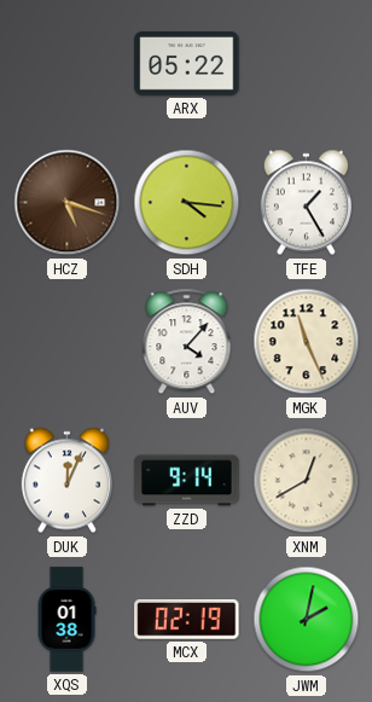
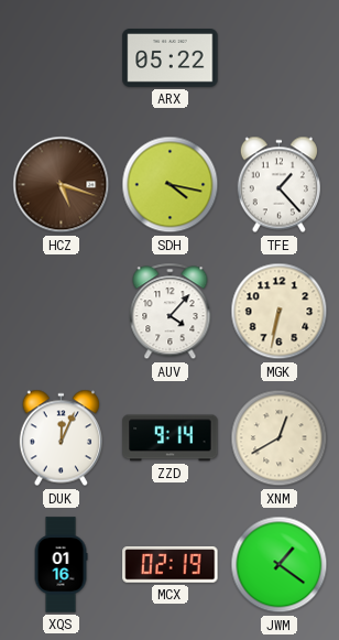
SDH: 4:16 -> 4:17 (171, 185)
TFE: 1:25 -> 1:23 (278, 185)
MGK: 11:26 -> 6:32 (280, 312)
XQS: 01:38 -> 01:16 (61, 565)
JWM: 2:02 -> 1:21 (280, 565)
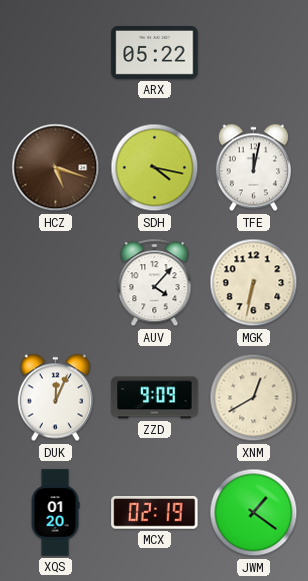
TFE: 1:23 -> 12:02 (253, 168)
ZZD: 9:14 -> 9:09 (155, 398)
XQS: 01:16 -> 01:20 (55, 513)
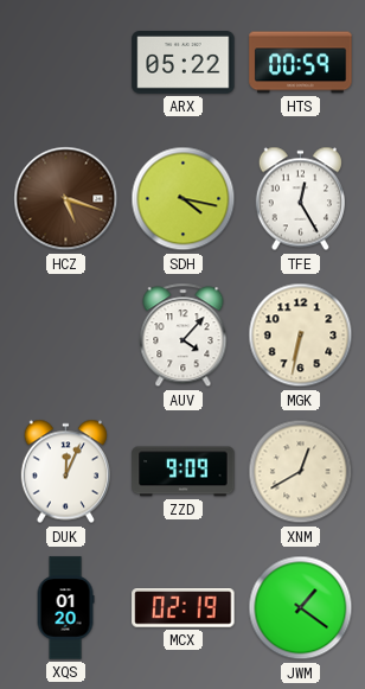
HTS: none -> 00:59 (301, 63)
TFE: 12:02 -> 12:25 (300, 199)
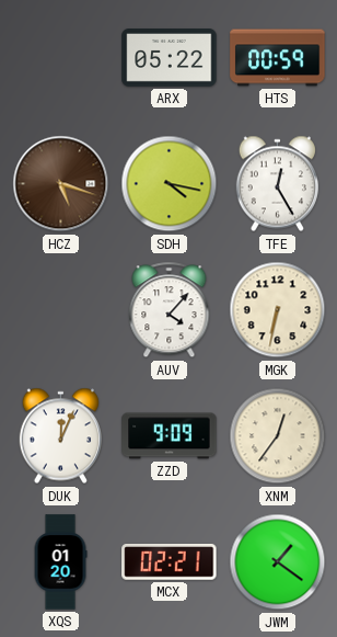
XNM: 12:40 -> 12:36 (278, 436)
MCX: 02:19 -> 02:21 (170, 562)
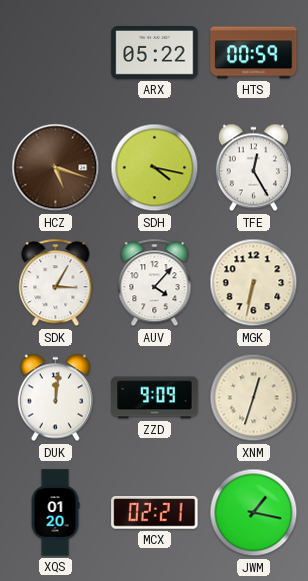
SDK: none -> 3:05 (56, 283)
DUK: 12:04 -> 12:01 (55, 398)
XNM: 12:36 -> 12:33 (254, 398)
JWM: 1:21 -> 1:17 (254, 513)
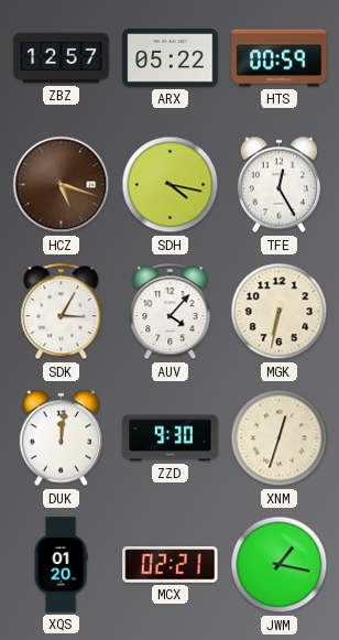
ZBZ: none -> 12:57 (62, 58)
ZZD: 9:09 -> 9:30 (171, 438)
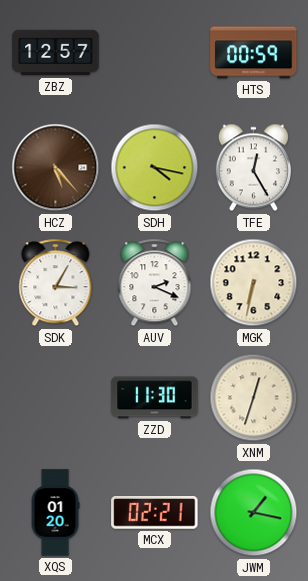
ARX: 05:22 -> none (171, 58)
HCZ: 5:18 -> 5:23 (56, 168)
AUV: 4:07 -> 2:19 (155, 283)
DUK: 12:01 -> none (61, 438)
ZZD: 9:30 -> 11:30 (155, 398)
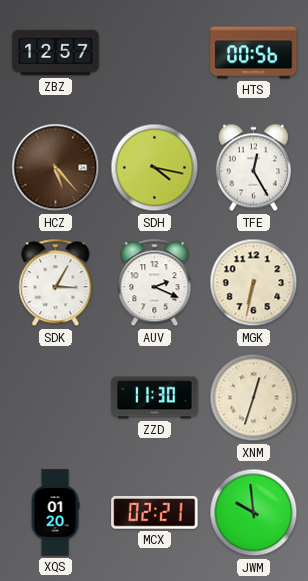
HTS: 00:59 -> 00:56 (254, 53)
JWM: 1:17 -> 9:59 (254, 513)
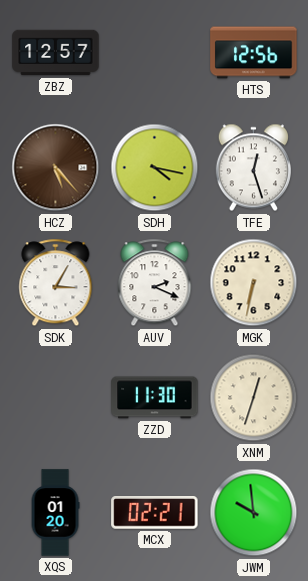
HTS: 00:56 -> 12:56 (254, 53)
TFE: 12:25 -> 12:27 (253, 168)
